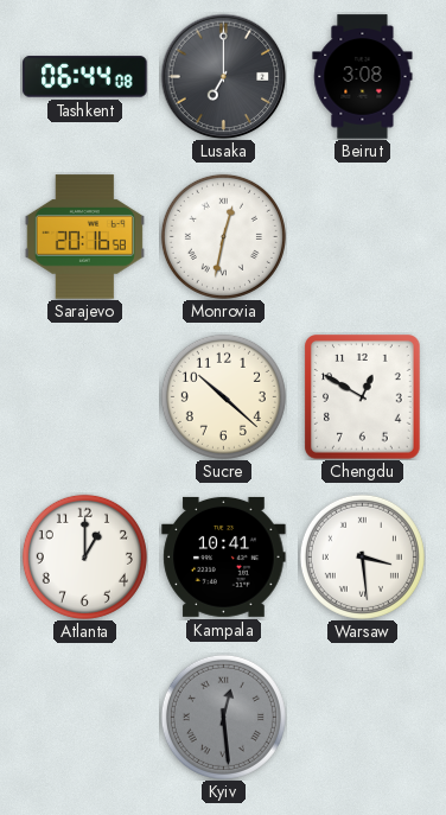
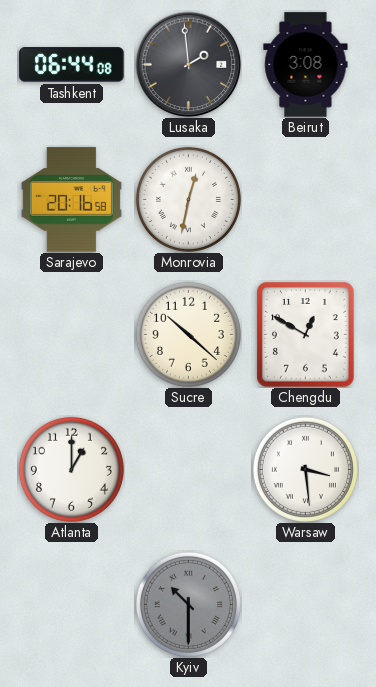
Lusaka: 7:00 -> 1:59 (188, 64)
Kampala: 10:41 -> none (224, 556)
Kyiv: 12:29 -> 10:30 (188, 604)
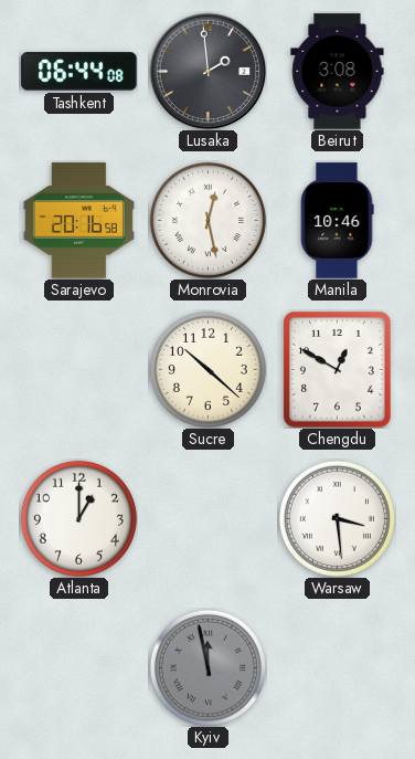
Monrovia: 12:32 -> 12:28 (208, 220)
Manila: none -> 10:46 (337, 221)
Kyiv: 10:30 -> 11:58 (208, 667)
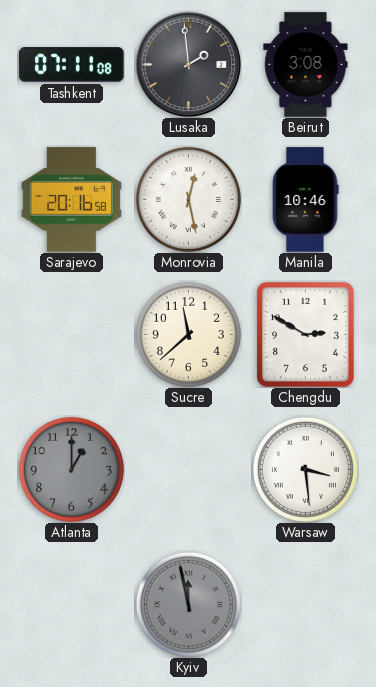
Tashkent: 06:44 -> 07:11 (72, 65)
Sucre: 10:22 -> 11:38 (188, 334)
Chengdu: 12:50 -> 2:50 (306, 335)
Atlanta dial: white -> grey (71, 469)
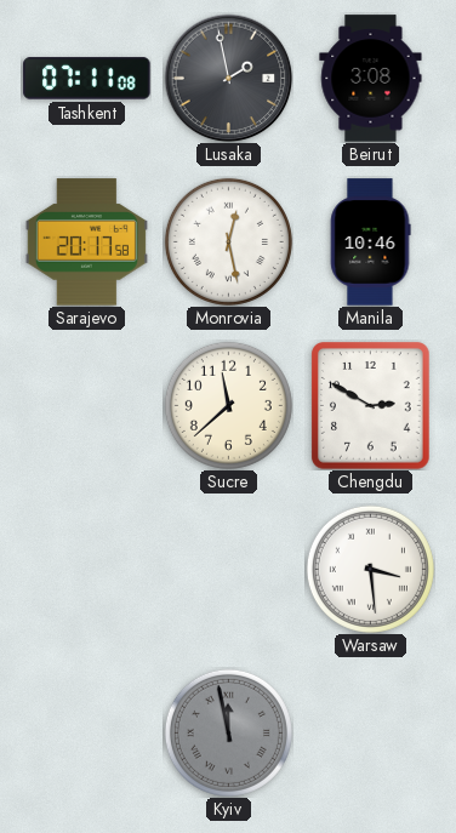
Lusaka: 1:59 -> 1:58 (228, 78)
Sarajevo: 20:16 -> 20:17 (86, 243)
Atlanta: 1:00 -> none (71, 469)
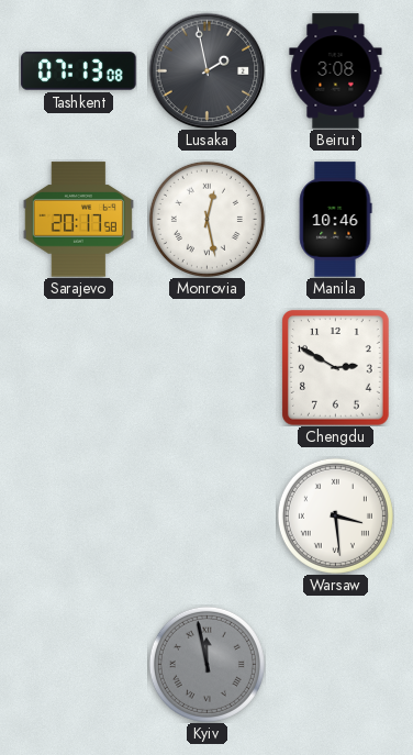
Tashkent: 07:11 -> 07:13 (79, 71)
Sucre: 11:38 -> none (228, 405)
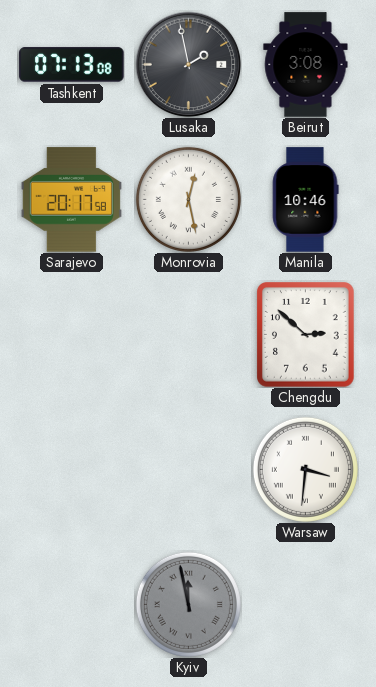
Chengdu: 2:50 -> 2:52 (306, 335)
Warsaw: 3:29 -> 3:31 (305, 469)
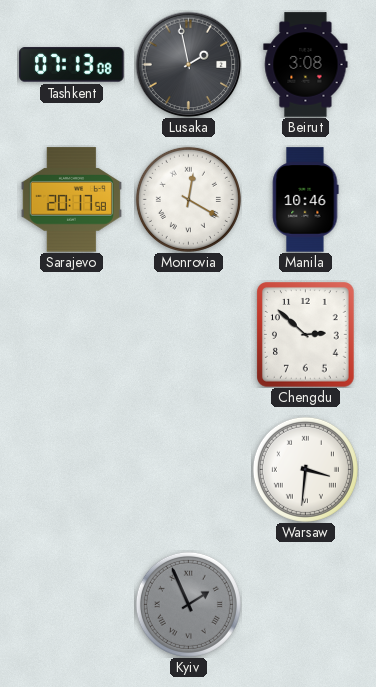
Monrovia: 12:28 -> 12:20 (188, 199)
Kyiv: 11:58 -> 1:56 (188, 604)
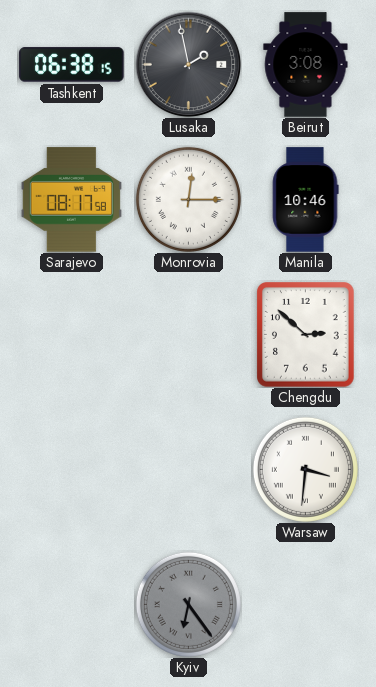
Tashkent: 07:13 -> 06:38 (72, 65)
Sarajevo: 20:17 -> 08:17 (71, 200)
Monrovia: 12:20 -> 12:15 (188, 199)
Kyiv: 1:56 -> 6:24 (188, 604)
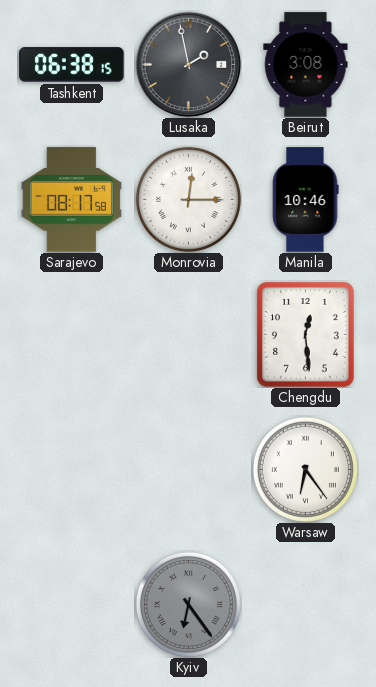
Chengdu: 2:52 -> 12:29 (306, 335)
Warsaw: 3:31 -> 6:24 (305, 469)
